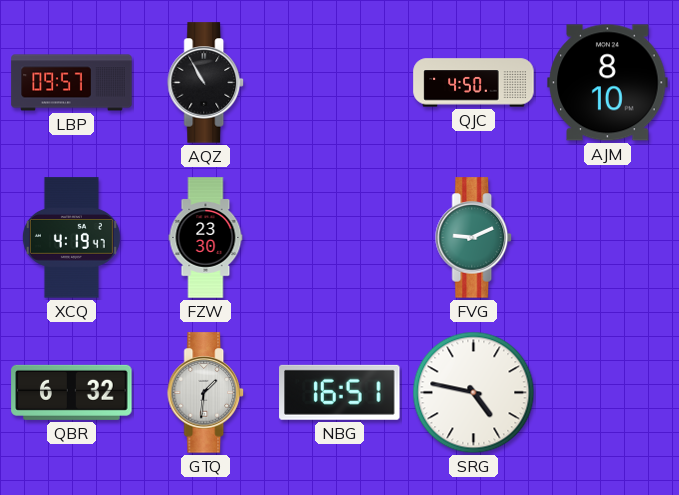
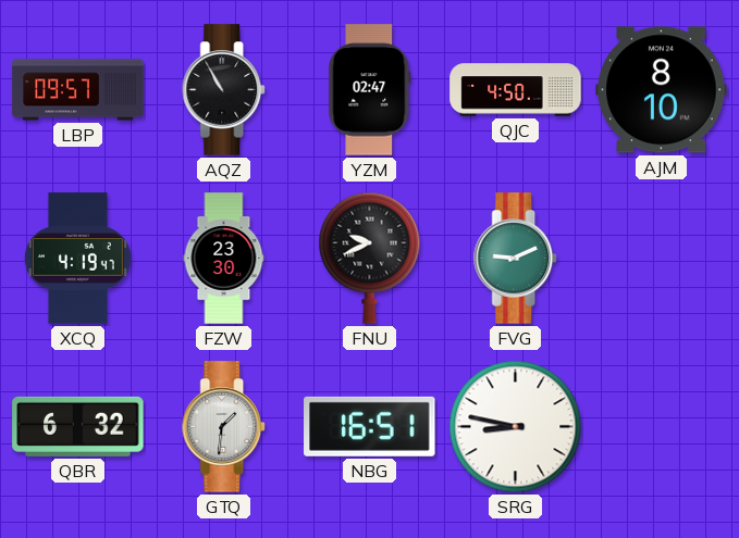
YZM: none -> 02:47 (370, 90)
FNU: none -> 9:41 (370, 258)
SRG: 4:47 -> 8:47 (516, 427)
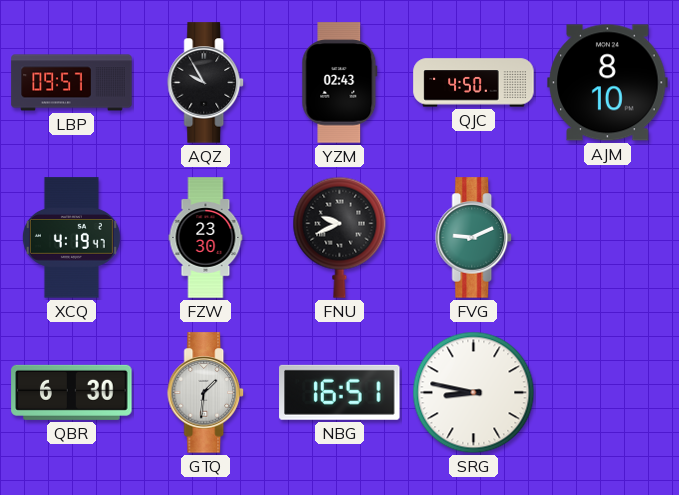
AQZ: 10:55 -> 9:55 (206, 83)
YZM: 02:47 -> 02:43 (340, 83)
QBR: 6:32 -> 6:30 (72, 392)
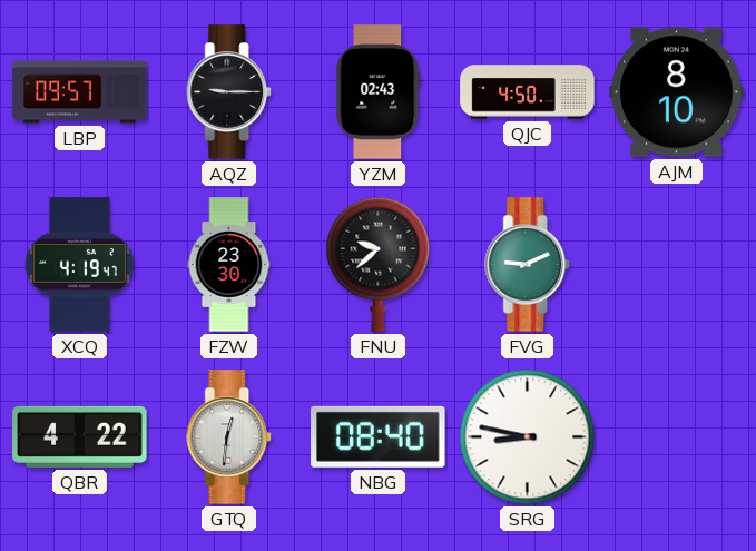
AQZ: 9:55 -> 9:15 (229, 92)
FNU: 9:41 -> 9:38 (379, 264)
QBR: 6:30 -> 4:22 (80, 436)
GTQ: 1:31 -> 12:31 (229, 437)
NBG: 16:51 -> 08:40 (379, 436)
